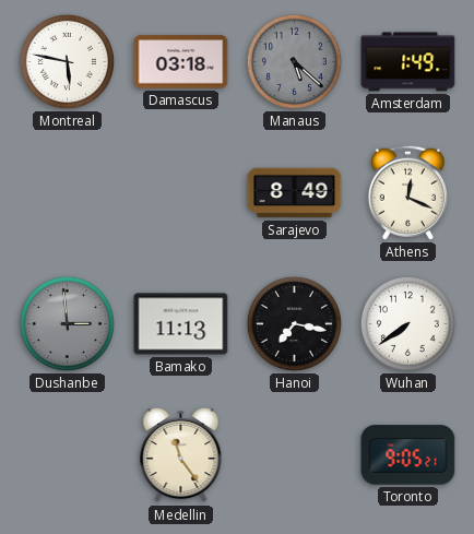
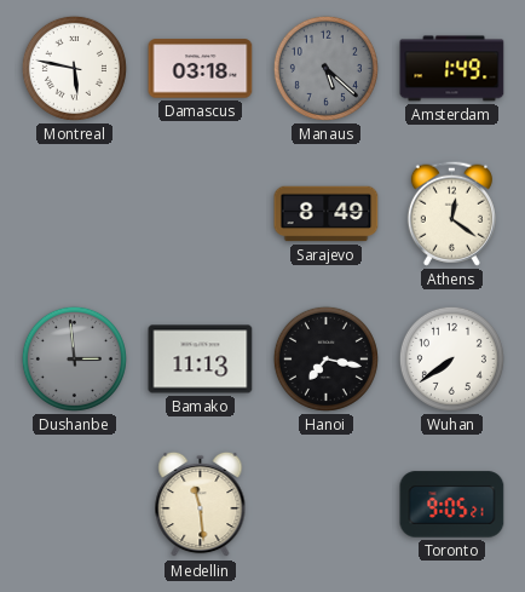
Athens: 12:19 -> 12:21 (451, 213)
Medellin: 11:24 -> 11:29 (201, 505)
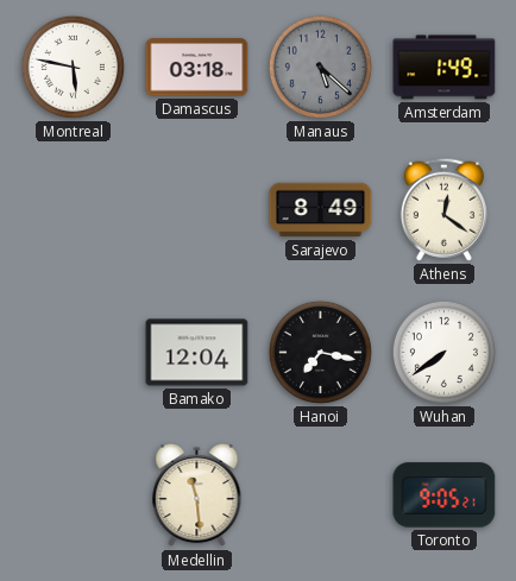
Dushanbe: 2:59 -> none (74, 358)
Bamako: 11:13 -> 12:04 (197, 353)
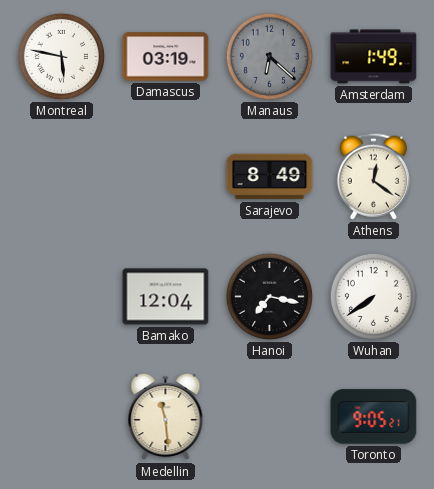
Damascus: 03:18 -> 03:19 (166, 57)
Manaus: 5:22 -> 6:22 (269, 56)
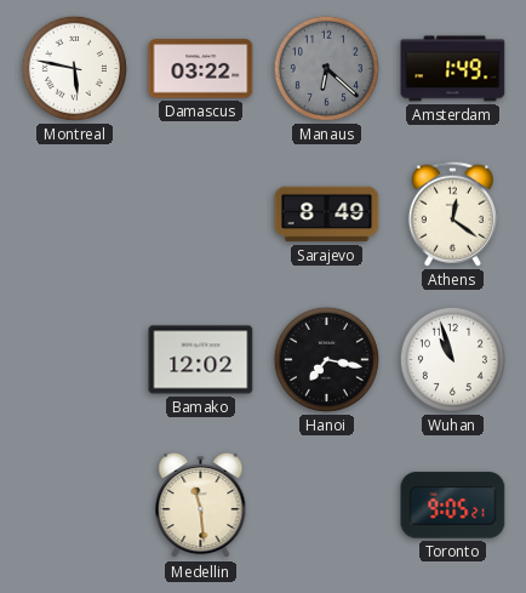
Damascus: 03:19 -> 03:22 (201, 69)
Bamako: 12:04 -> 12:02 (201, 360)
Wuhan: 7:39 -> 10:57 (452, 359)
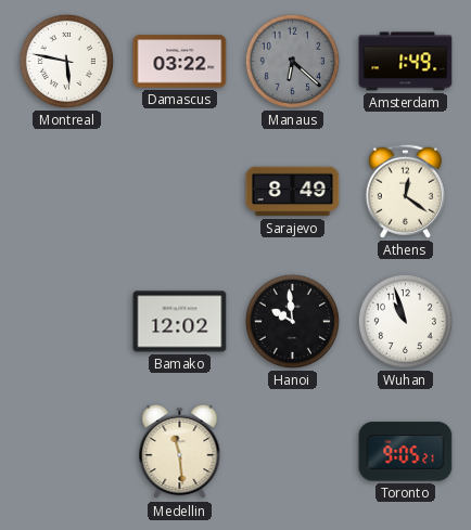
Hanoi: 7:17 -> 9:59 (292, 321)
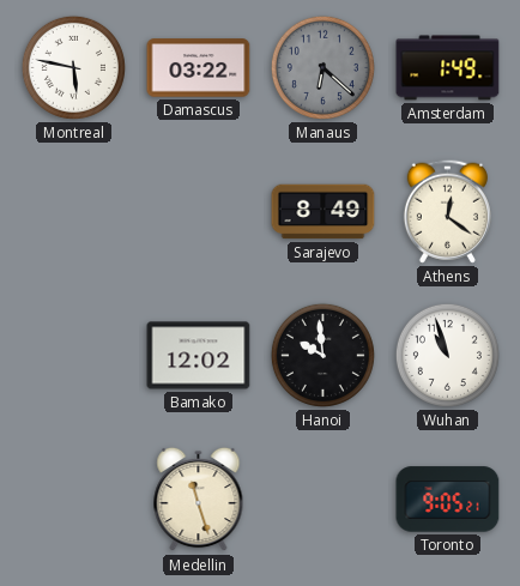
Medellin: 11:29 -> 11:27 (199, 500)
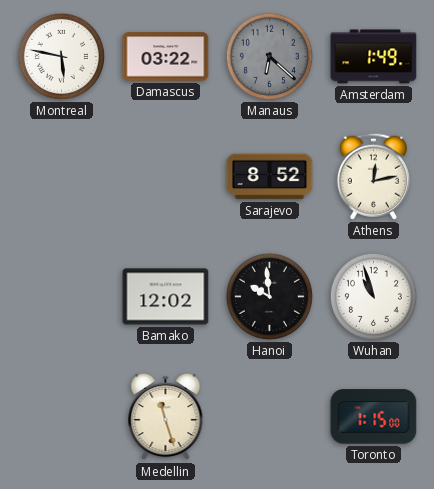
Sarajevo: 8:49 -> 8:52 (270, 177)
Athens: 12:21 -> 12:13 (373, 176)
Toronto: 9:05 -> 1:15 (374, 417)
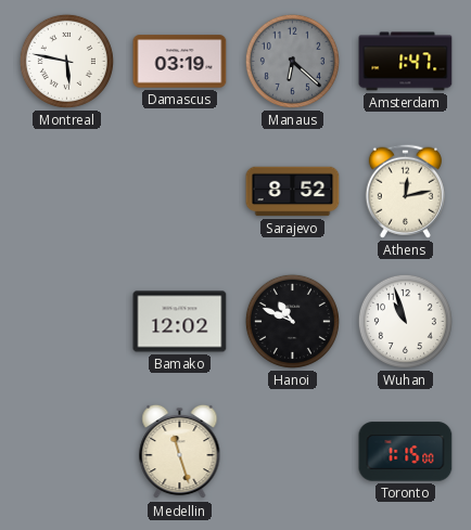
Damascus: 03:22 -> 03:19 (180, 62)
Amsterdam: 1:49 -> 1:47 (406, 62)
Hanoi: 9:59 -> 10:49 (292, 321)
